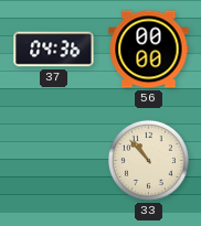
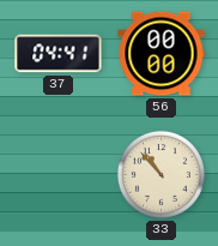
37: 04:36 -> 04:41 (59, 54)
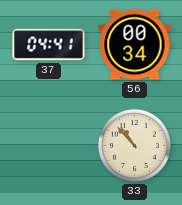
56: 00:00 -> 00:34 (135, 45)
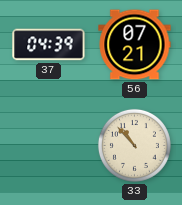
37: 04:41 -> 04:39 (49, 45)
56: 00:34 -> 07:21 (135, 45)
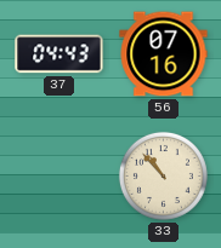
37: 04:39 -> 04:43 (59, 54)
56: 07:21 -> 07:16 (164, 54)
